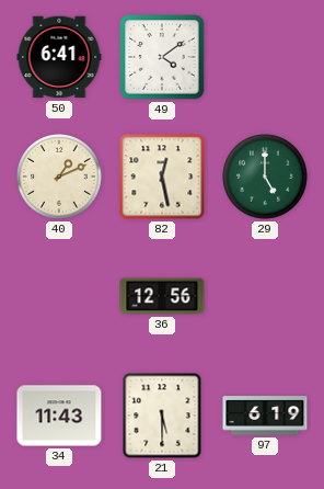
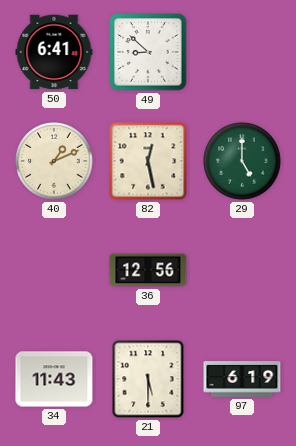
49: 4:09 -> 8:52 (148, 52)
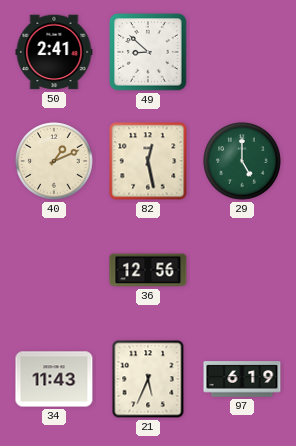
50: 6:41 -> 2:41 (54, 52)
21: 5:30 -> 5:34 (148, 379)
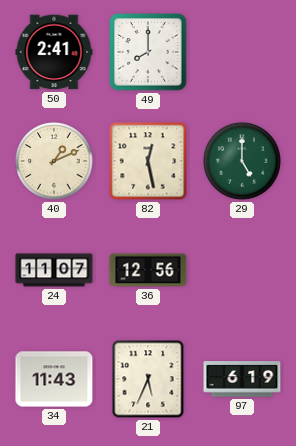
49: 8:52 -> 8:00 (148, 52)
24: none -> 11:07 (54, 270)
